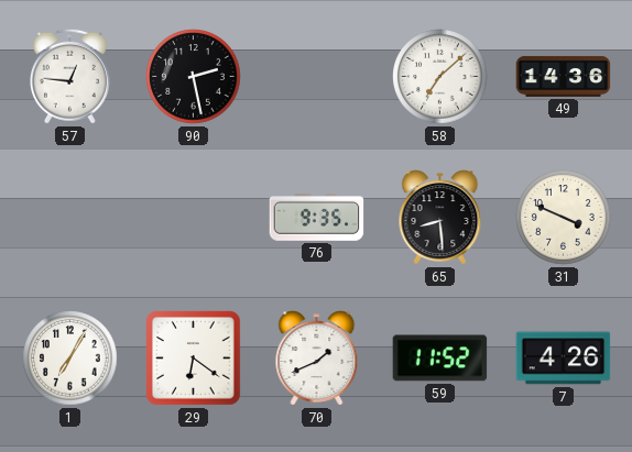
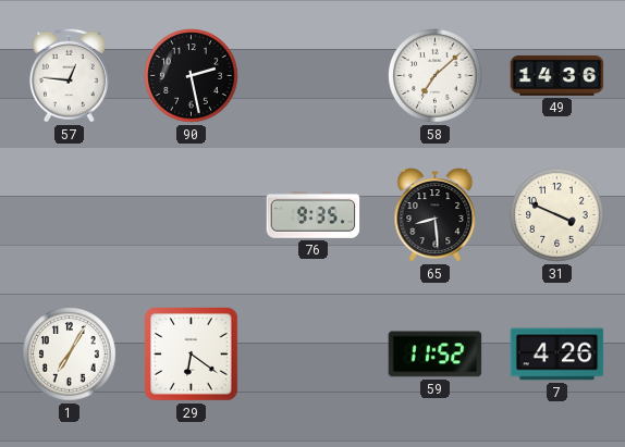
70: 1:41 -> none (317, 359)
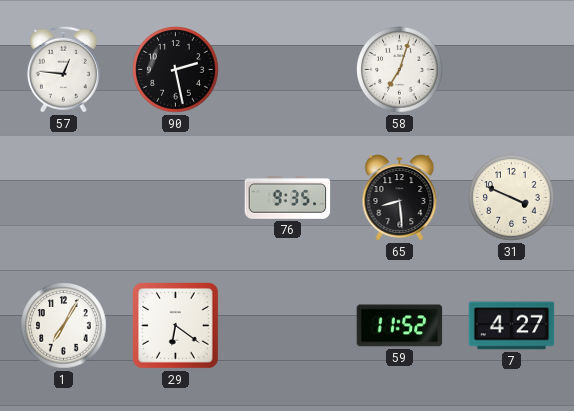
58: 7:08 -> 7:03 (400, 70)
49: 14:36 -> none (557, 75)
7: 4:26 -> 4:27 (512, 326)
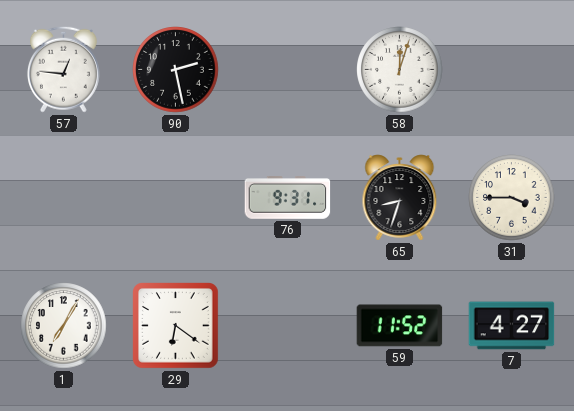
58: 7:03 -> 12:03 (400, 70)
76: 9:35 -> 9:31 (288, 198)
65: 8:29 -> 8:33 (400, 198)
31: 3:49 -> 3:45 (512, 198)
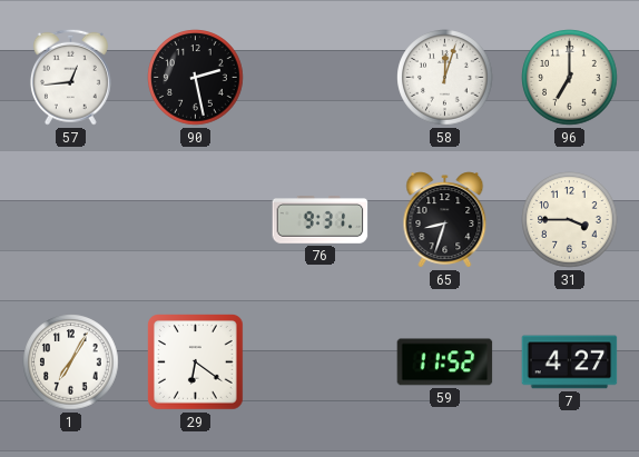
57: 12:46 -> 12:44 (70, 77)
96: none -> 7:00 (570, 78)
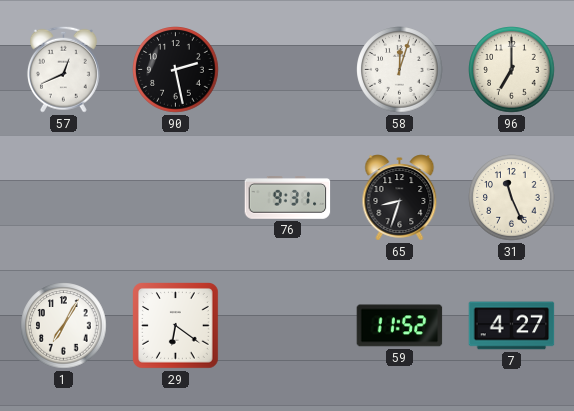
57: 12:44 -> 12:41 (63, 69)
31: 3:45 -> 11:26 (512, 198)
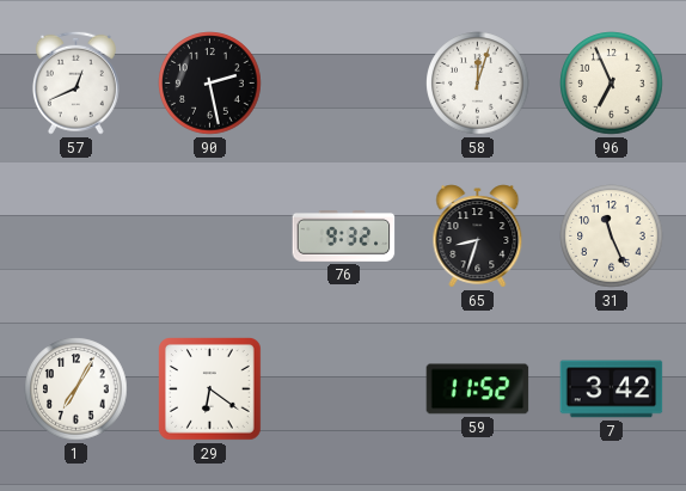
96: 7:00 -> 6:56 (612, 84)
76: 9:31 -> 9:32 (344, 237)
7: 4:27 -> 3:42 (612, 389)
